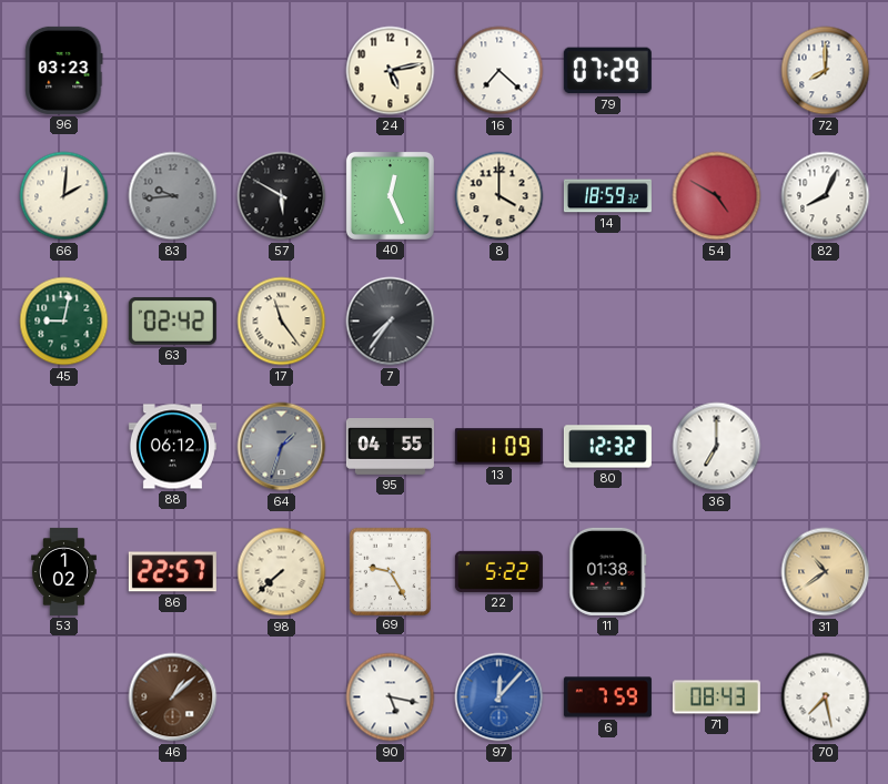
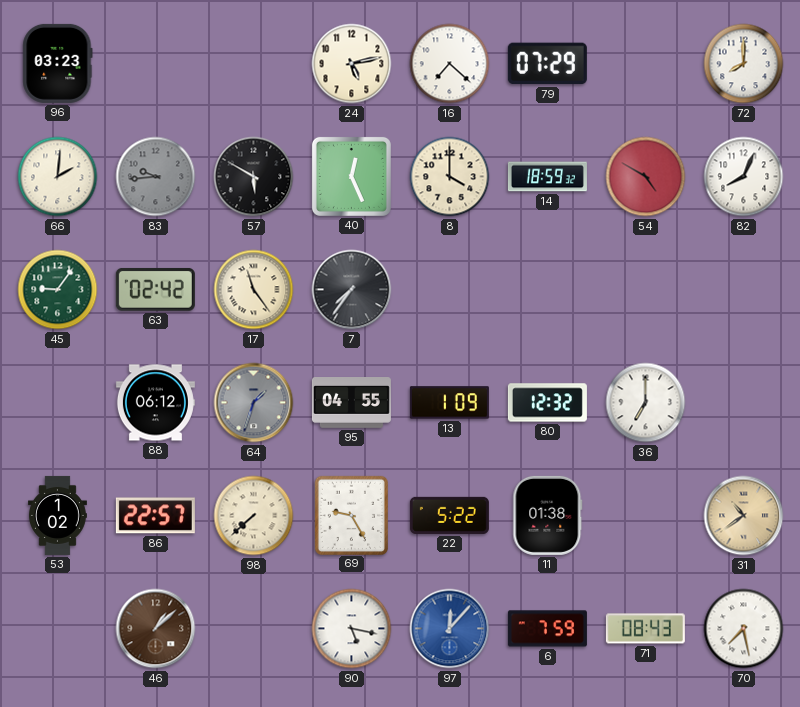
45: 9:02 -> 9:06 (58, 290)
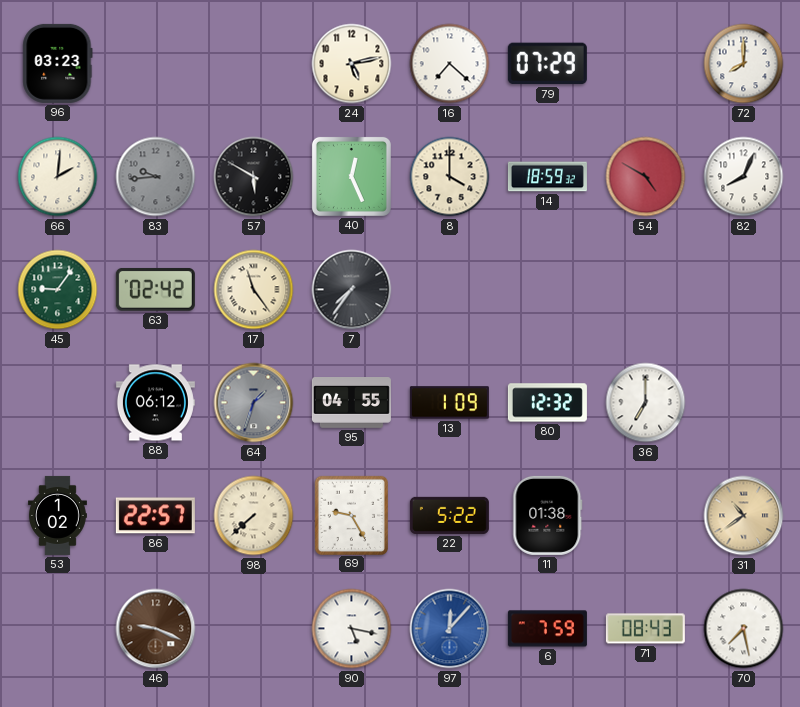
46: 1:08 -> 9:19 (156, 629)
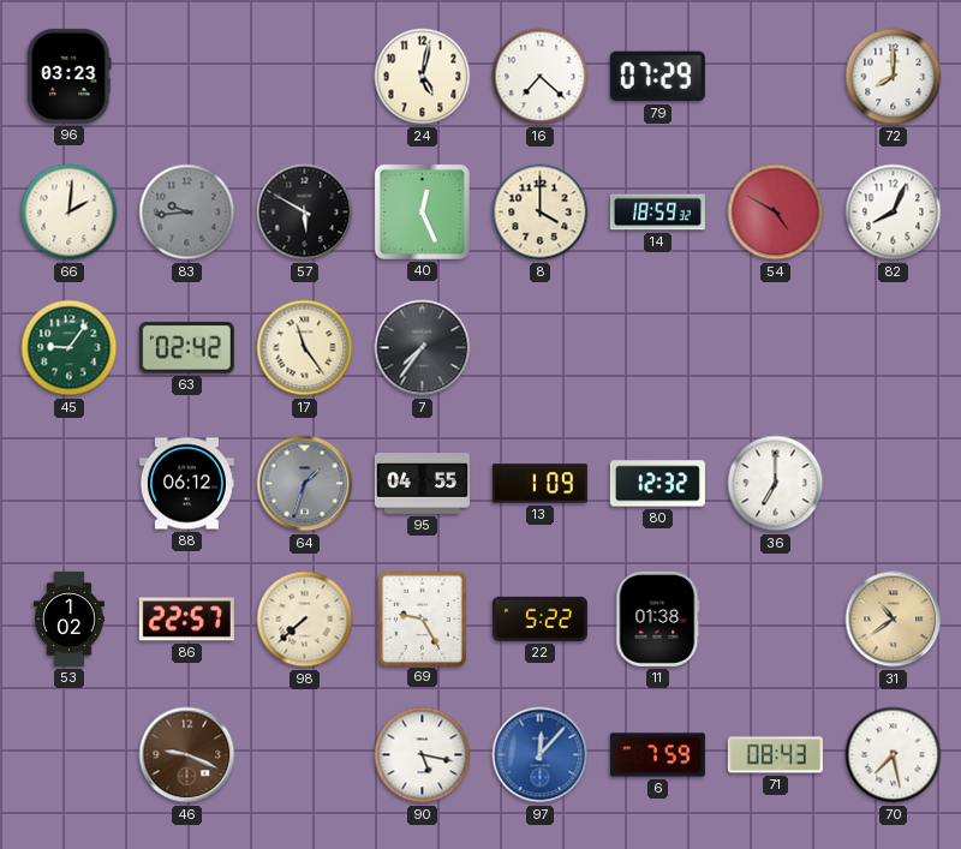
24: 5:13 -> 5:02 (423, 77)
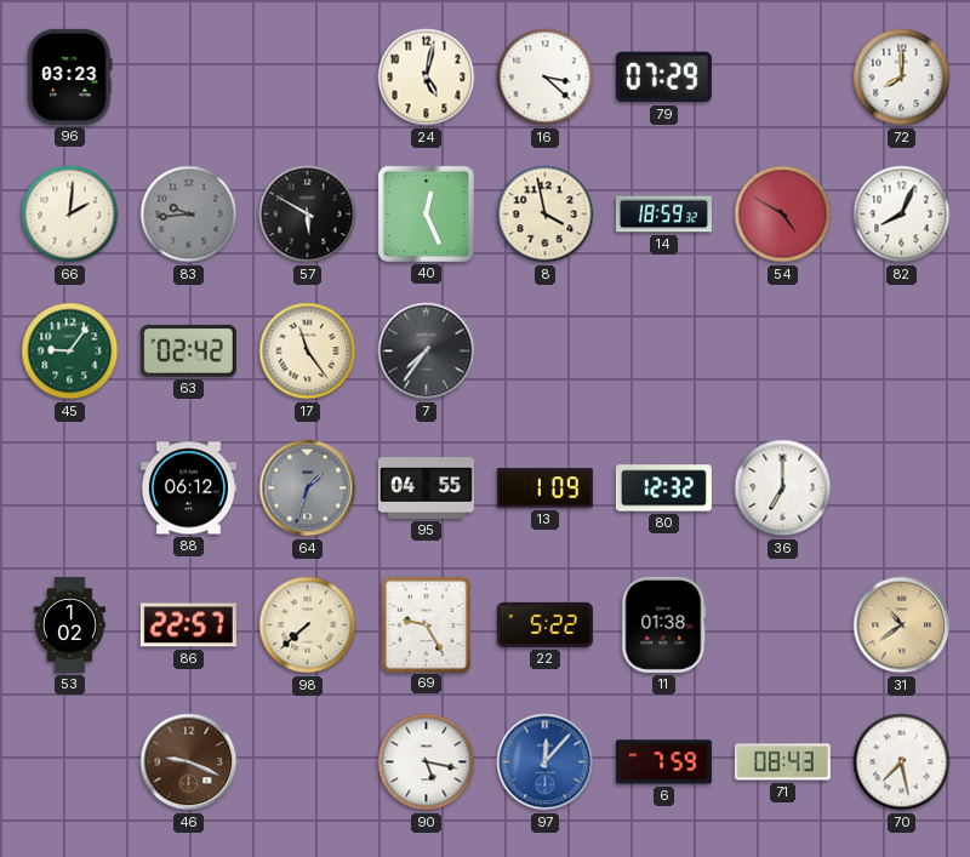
16: 7:22 -> 3:22 (546, 78)
8: 4:00 -> 3:58 (546, 215)
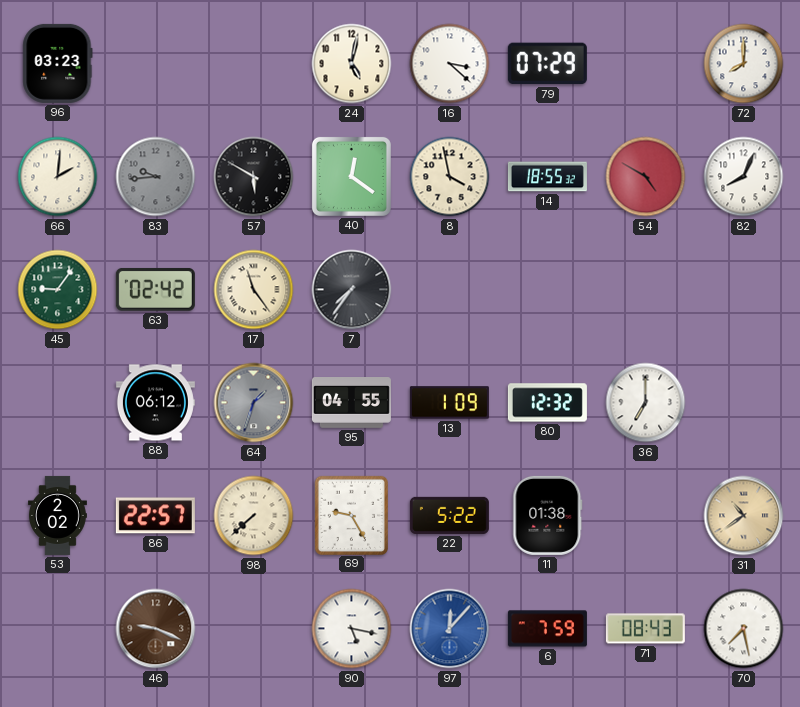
40: 12:26 -> 12:21 (351, 176)
14: 18:59 -> 18:55 (547, 177)
53: 1:02 -> 2:02 (57, 515)
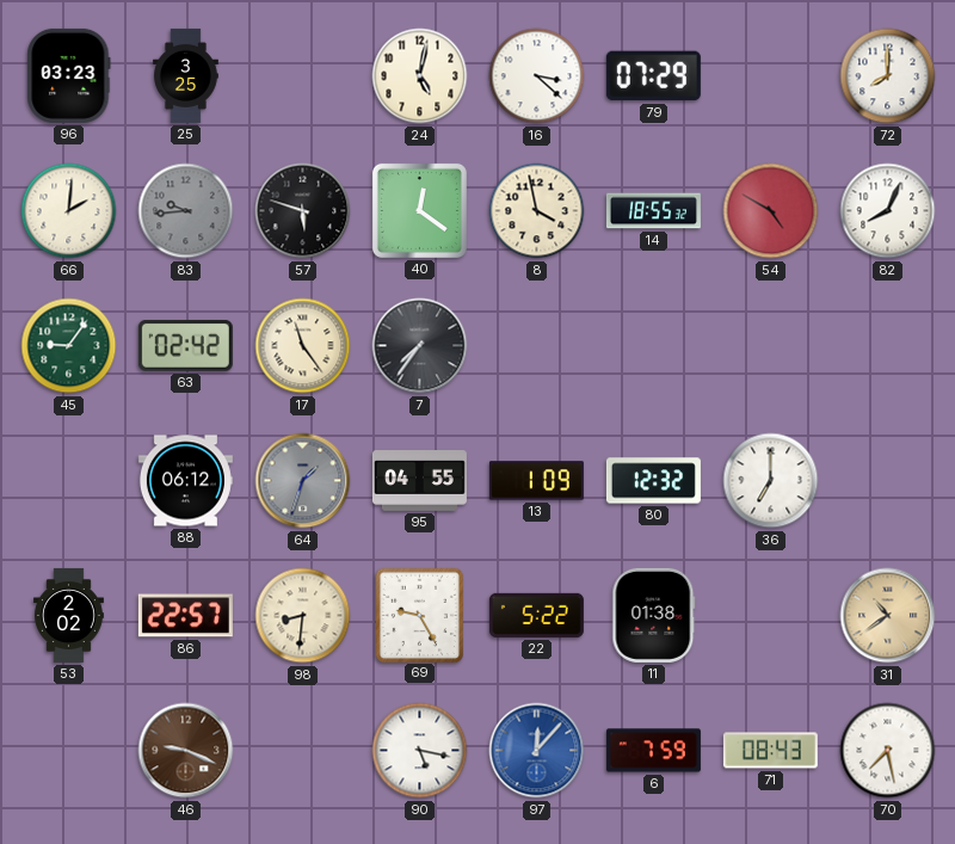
25: none -> 3:25 (186, 75)
57: 5:50 -> 5:48 (303, 211)
98: 7:38 -> 8:31 (303, 616)
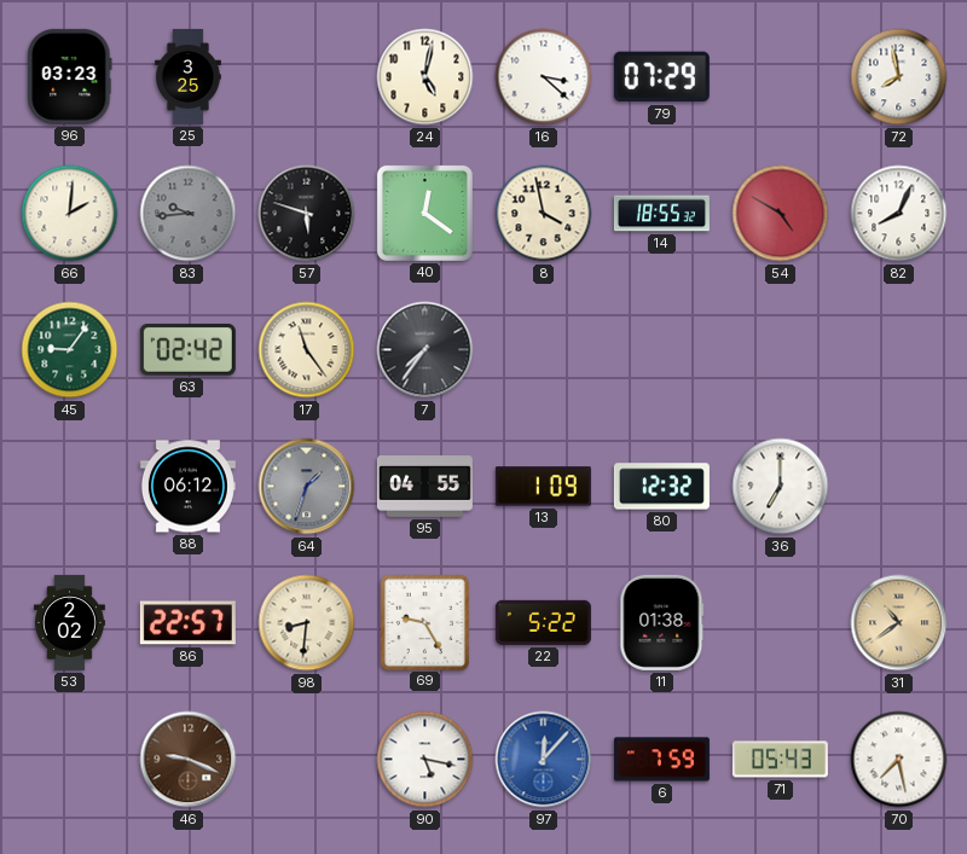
72: 8:00 -> 7:58 (899, 77)
71: 08:43 -> 05:43 (780, 760)
